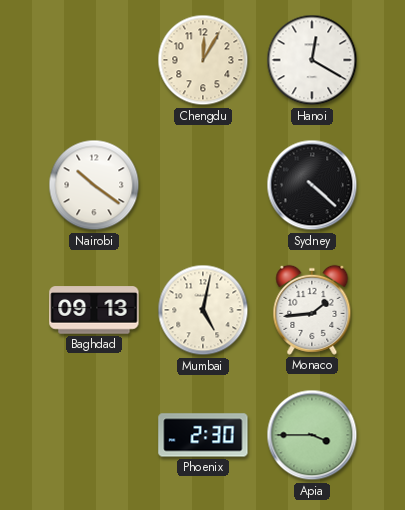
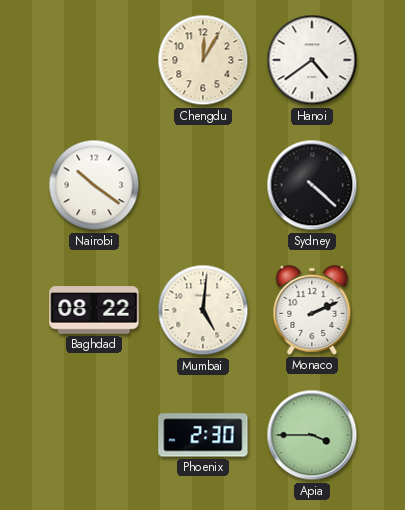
Hanoi: 12:20 -> 4:39 (312, 60)
Baghdad: 09:13 -> 08:22 (94, 310)
Mumbai: 5:02 -> 5:01 (203, 310)
Monaco: 1:44 -> 2:11 (312, 310)
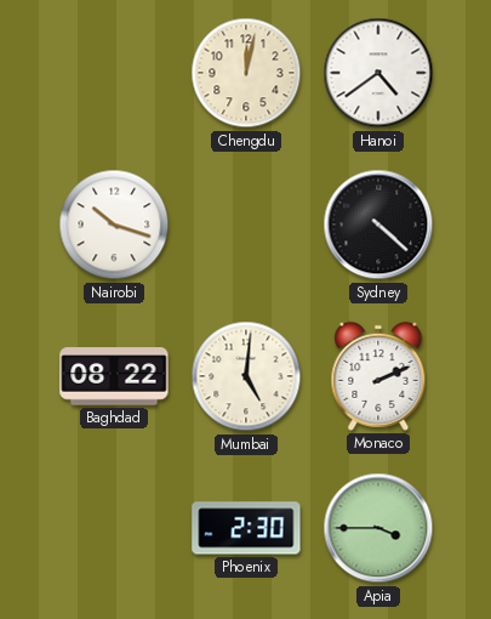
Chengdu: 12:05 -> 12:02 (246, 73)
Nairobi: 10:21 -> 10:18 (114, 225)
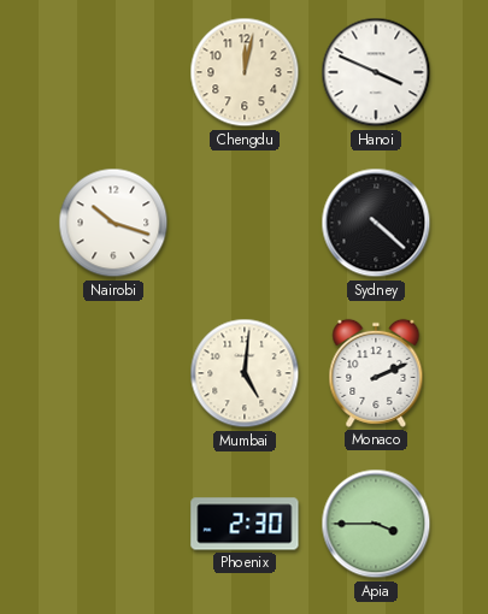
Hanoi: 4:39 -> 3:49 (376, 72)
Baghdad: 08:22 -> none (114, 376)
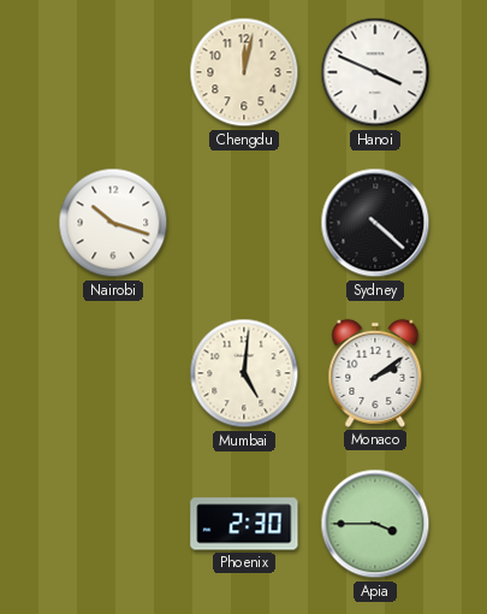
Monaco: 2:11 -> 2:09 (375, 373)
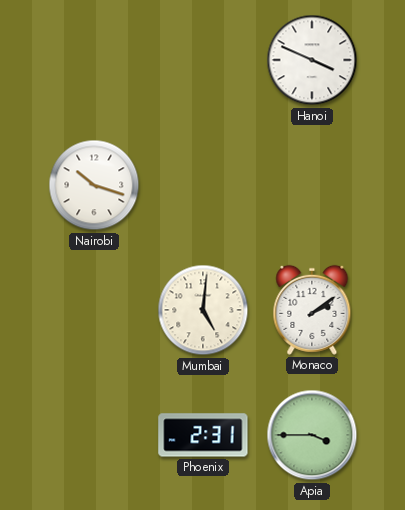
Chengdu: 12:02 -> none (244, 72)
Sydney: 4:22 -> none (375, 223)
Phoenix: 2:30 -> 2:31 (203, 435)
